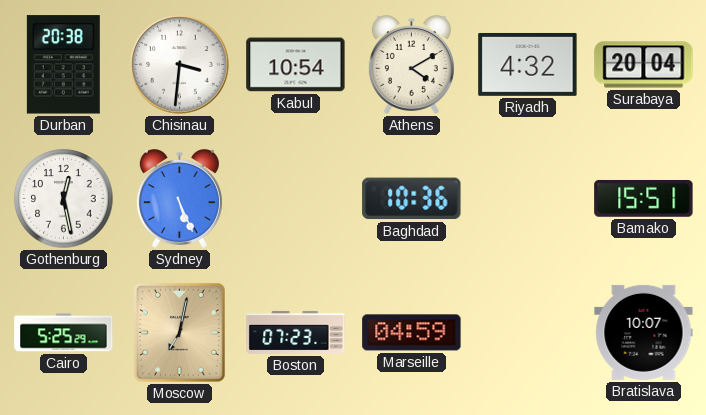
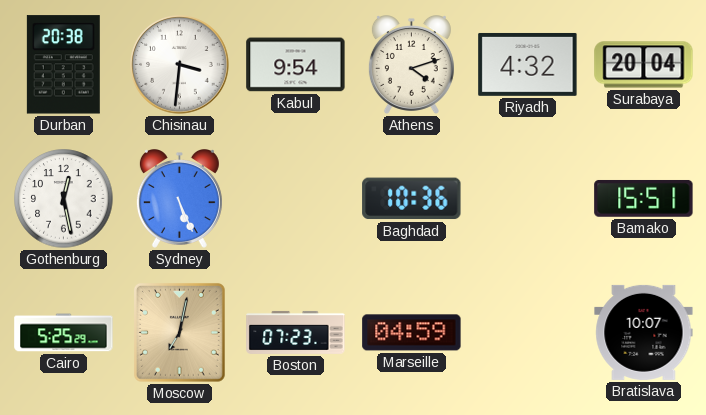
Kabul: 10:54 -> 9:54 (296, 65)
Athens: 4:10 -> 4:12 (411, 65)
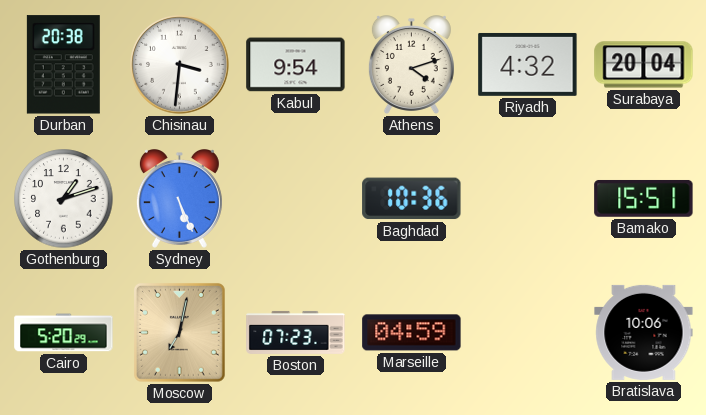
Gothenburg: 12:28 -> 1:12 (64, 199)
Cairo: 5:25 -> 5:20 (64, 333)
Bratislava: 10:07 -> 10:06 (644, 332)
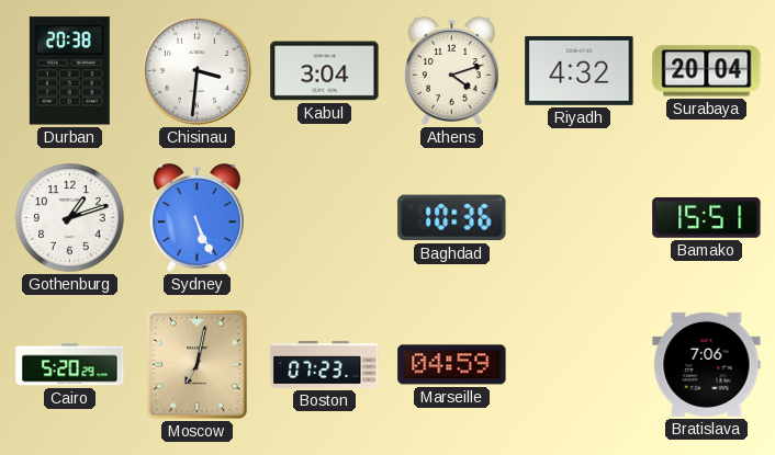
Kabul: 9:54 -> 3:04 (325, 71)
Bratislava: 10:06 -> 7:06 (707, 364)
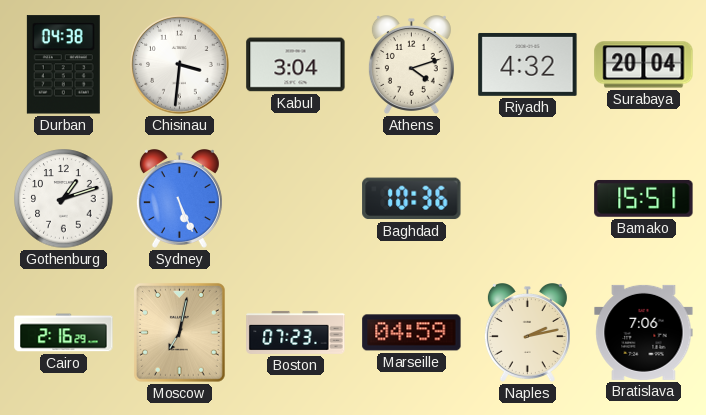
Durban: 20:38 -> 04:38 (63, 65)
Cairo: 5:20 -> 2:16 (64, 333)
Naples: none -> 2:13 (527, 333)
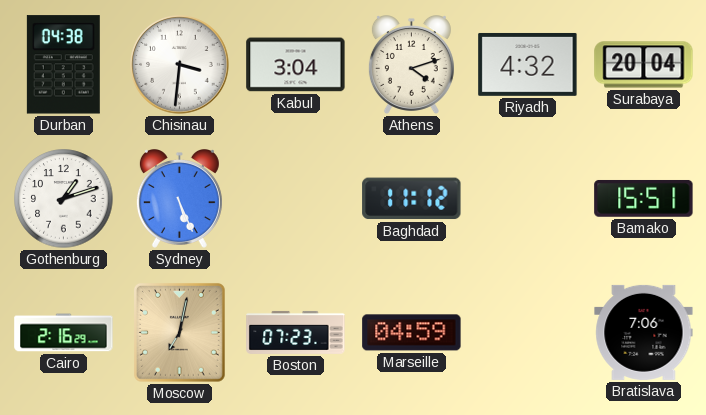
Baghdad: 10:36 -> 11:12 (412, 199)
Naples: 2:13 -> none (527, 333)
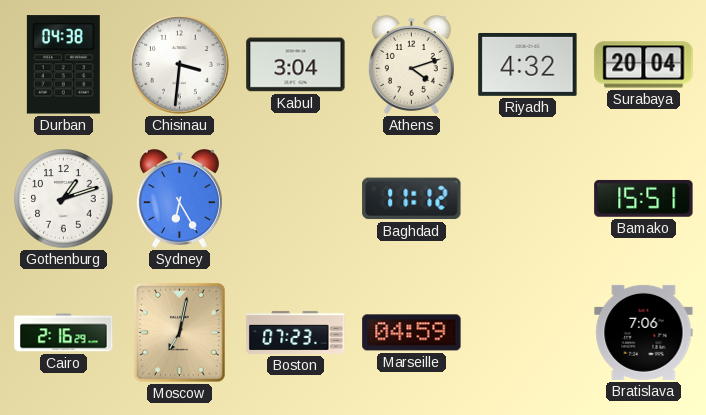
Sydney: 5:26 -> 6:25 (179, 199)
